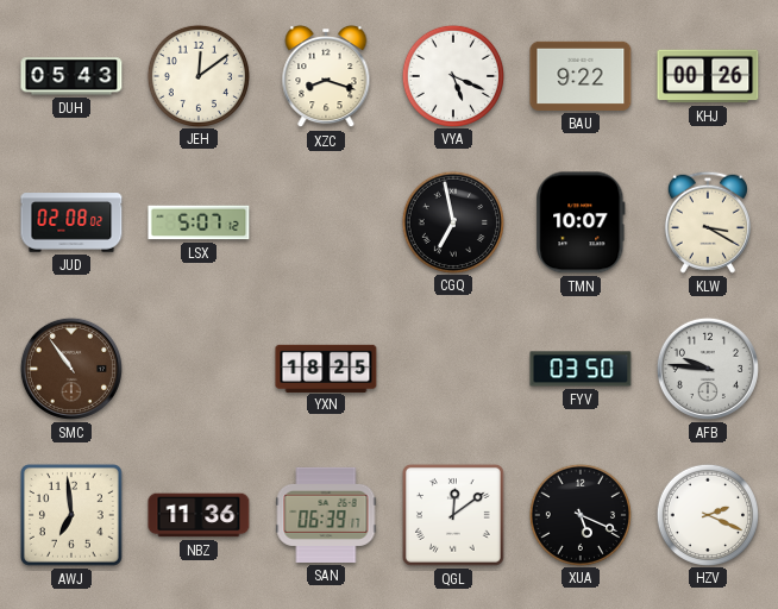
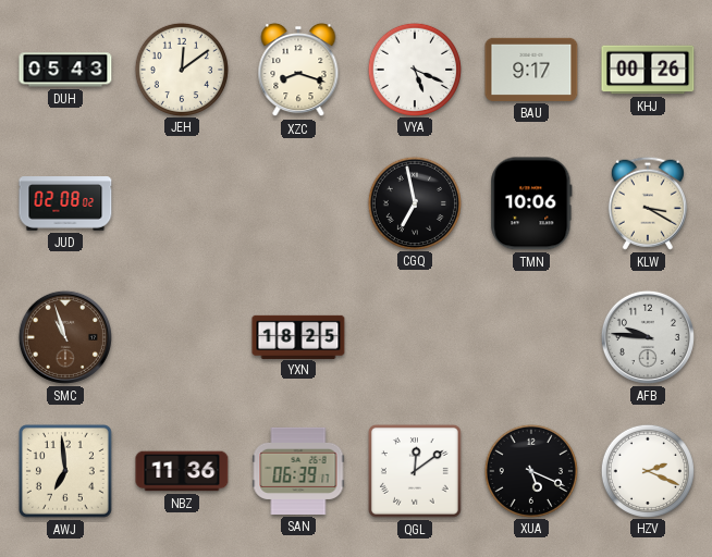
BAU: 9:22 -> 9:17 (531, 70)
LSX: 5:07 -> none (199, 222)
TMN: 10:07 -> 10:06 (531, 203)
SMC: 10:54 -> 10:57 (65, 337)
FYV: 03:50 -> none (581, 369)
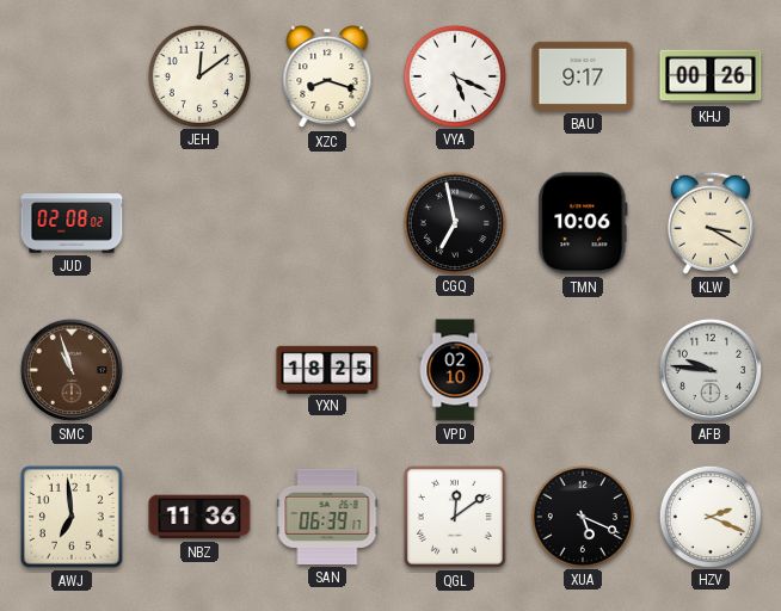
DUH: 05:43 -> none (65, 70)
VPD: none -> 02:10 (455, 370)
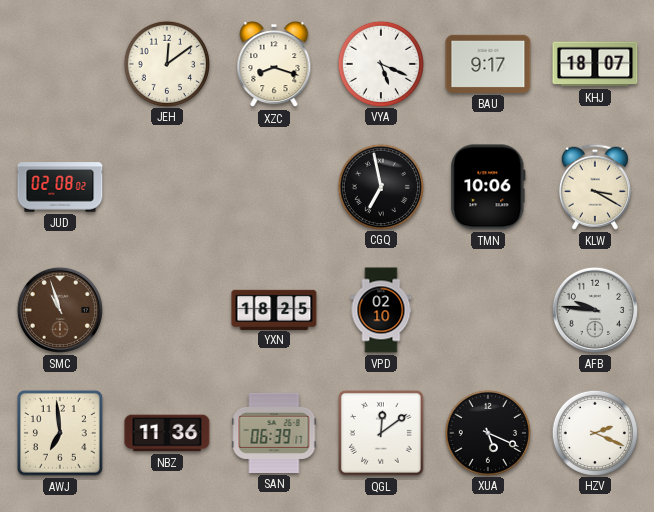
KHJ: 00:26 -> 18:07 (595, 64)
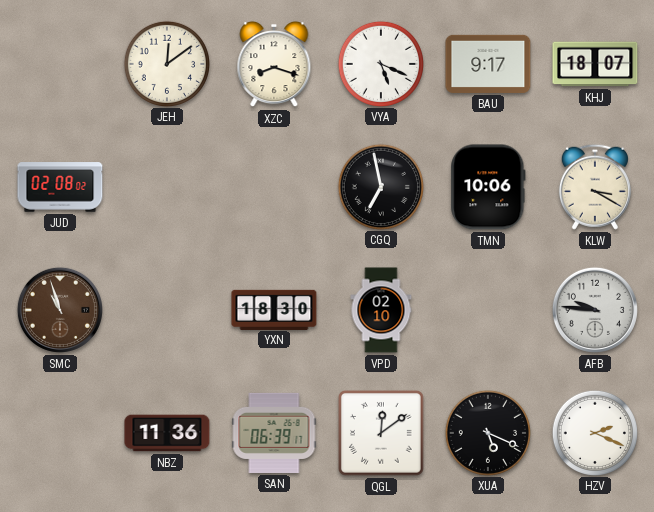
YXN: 18:25 -> 18:30 (274, 309)
AWJ: 6:59 -> none (60, 433)
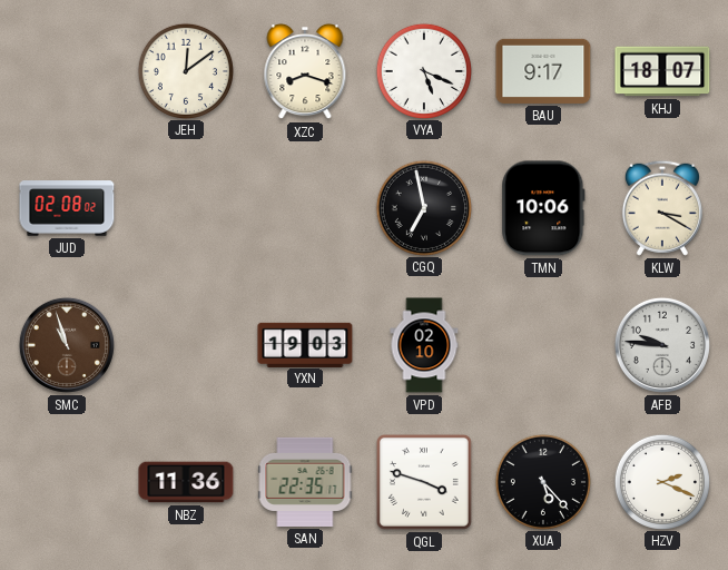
YXN: 18:30 -> 19:03 (305, 344)
SAN: 06:39 -> 22:35 (305, 482)
QGL: 12:09 -> 3:48 (424, 482)
XUA: 5:19 -> 5:23 (542, 481)
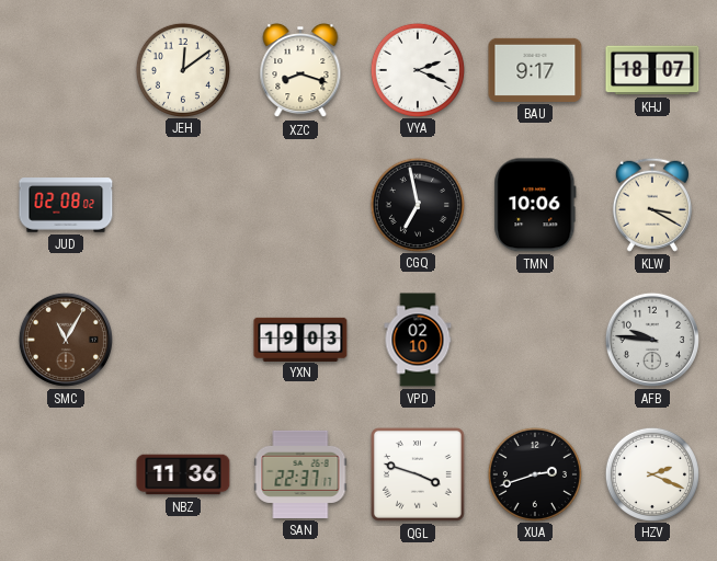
VYA: 5:19 -> 2:19 (417, 69)
SMC: 10:57 -> 11:05 (66, 340)
SAN: 22:35 -> 22:37 (300, 474)
XUA: 5:23 -> 2:42 (534, 473)
